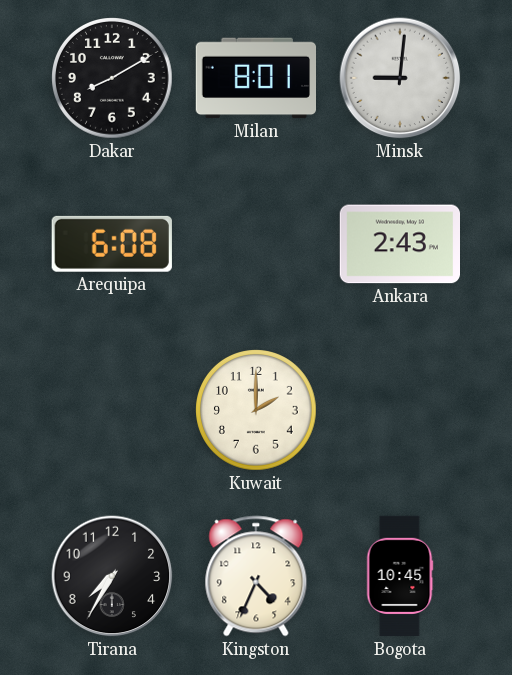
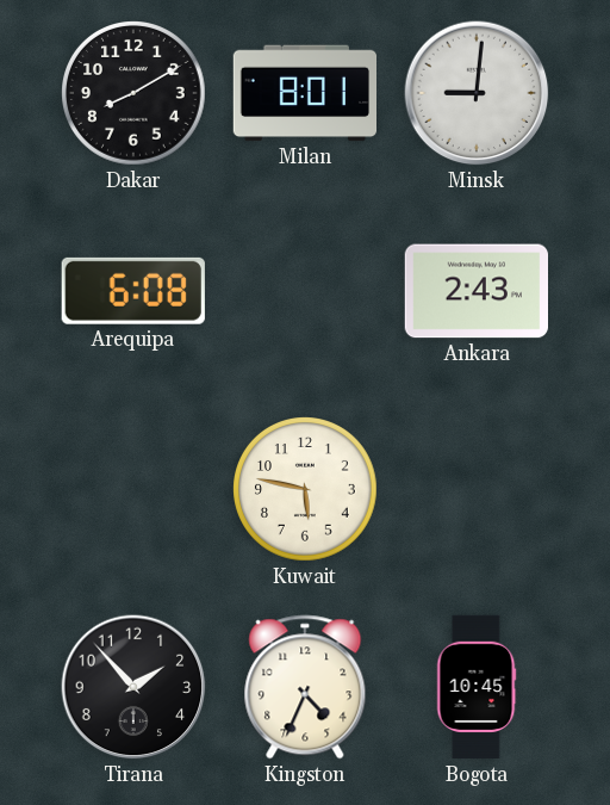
Kuwait: 2:00 -> 5:47 (306, 490)
Tirana: 7:35 -> 1:53 (133, 687)
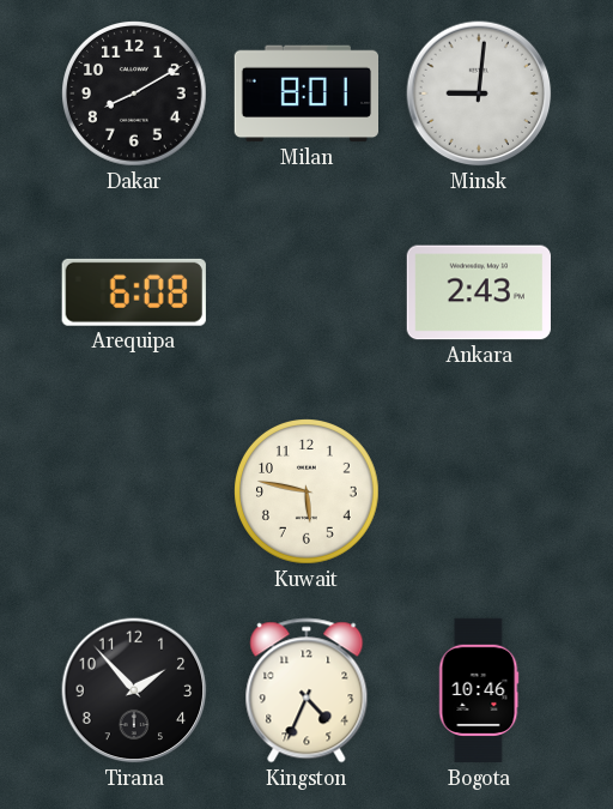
Bogota: 10:45 -> 10:46 (479, 690)
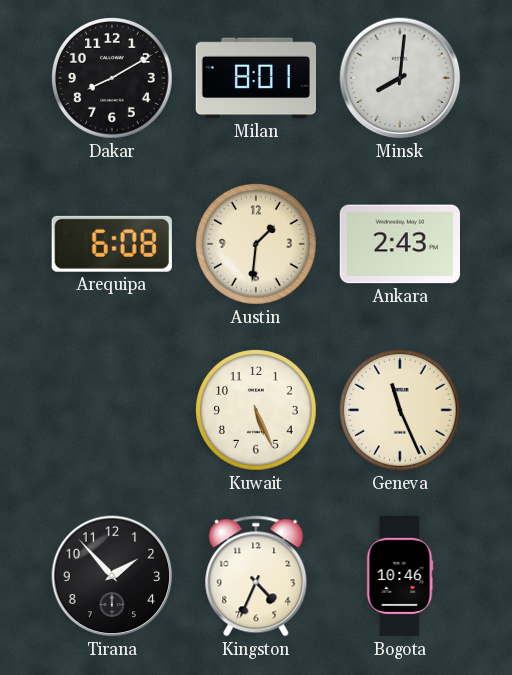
Minsk: 9:01 -> 8:01 (400, 78)
Austin: none -> 1:31 (257, 245)
Kuwait: 5:47 -> 5:26 (257, 411)
Geneva: none -> 11:26 (401, 411)
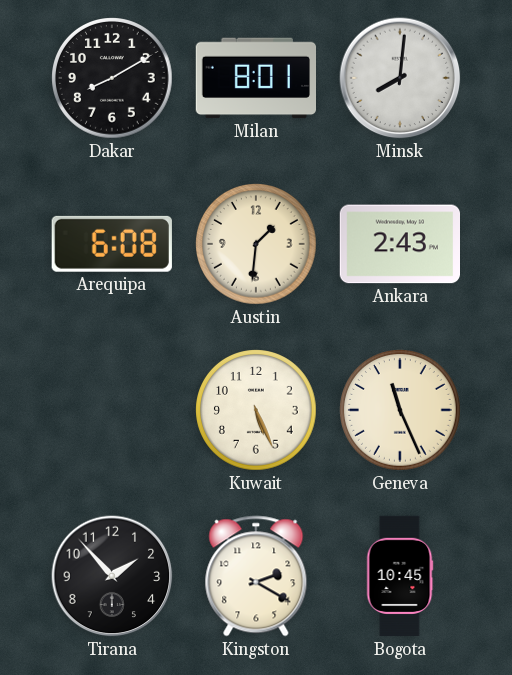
Kingston: 4:34 -> 2:20 (256, 576)
Bogota: 10:46 -> 10:45 (400, 576)
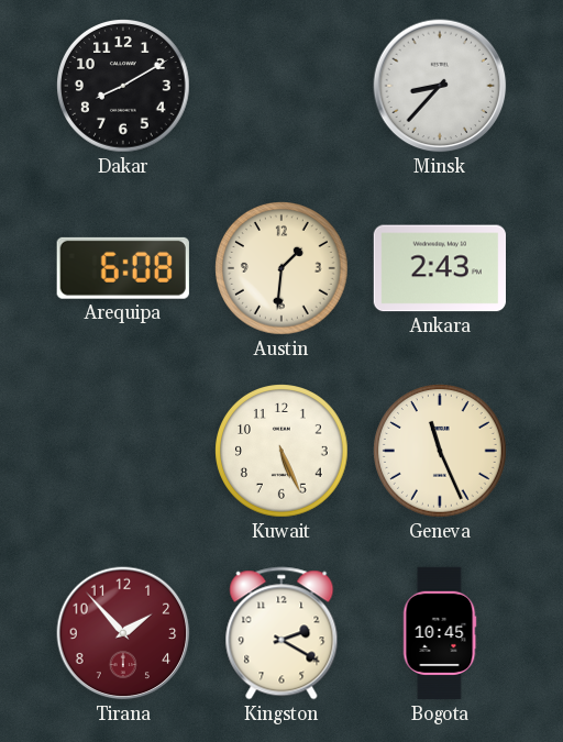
Milan: 8:01 -> none (255, 78)
Minsk: 8:01 -> 8:37 (440, 86)
Tirana dial: black -> burgundy (123, 633)
